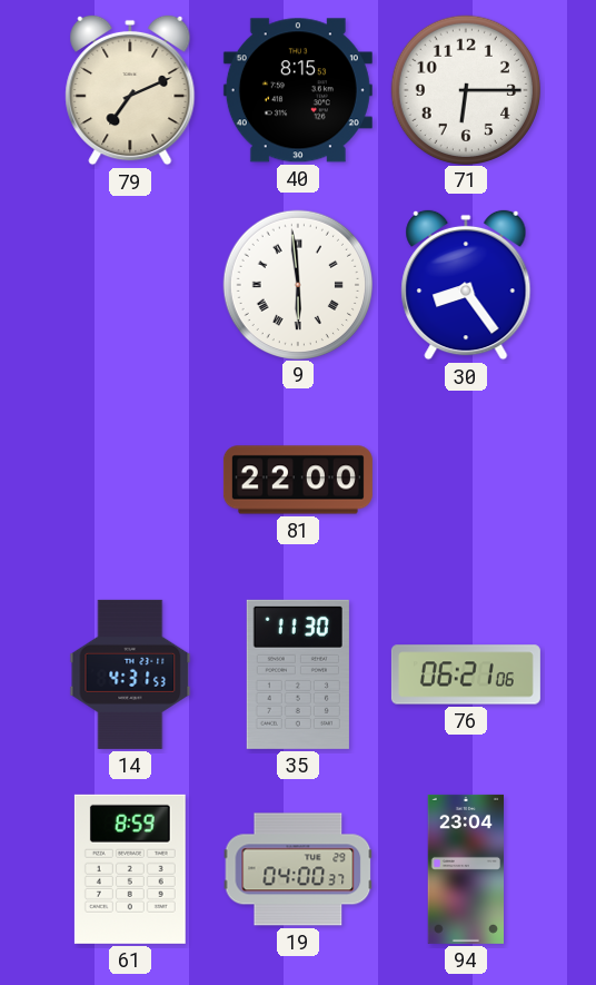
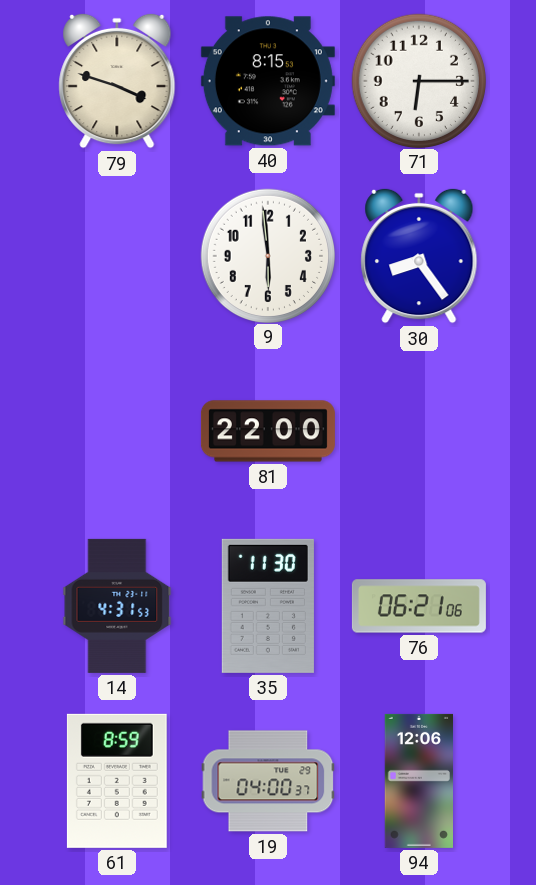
79: 7:11 -> 3:48 (117, 81)
9 numerals: Roman -> Arabic (267, 255)
94: 23:04 -> 12:06 (418, 781)
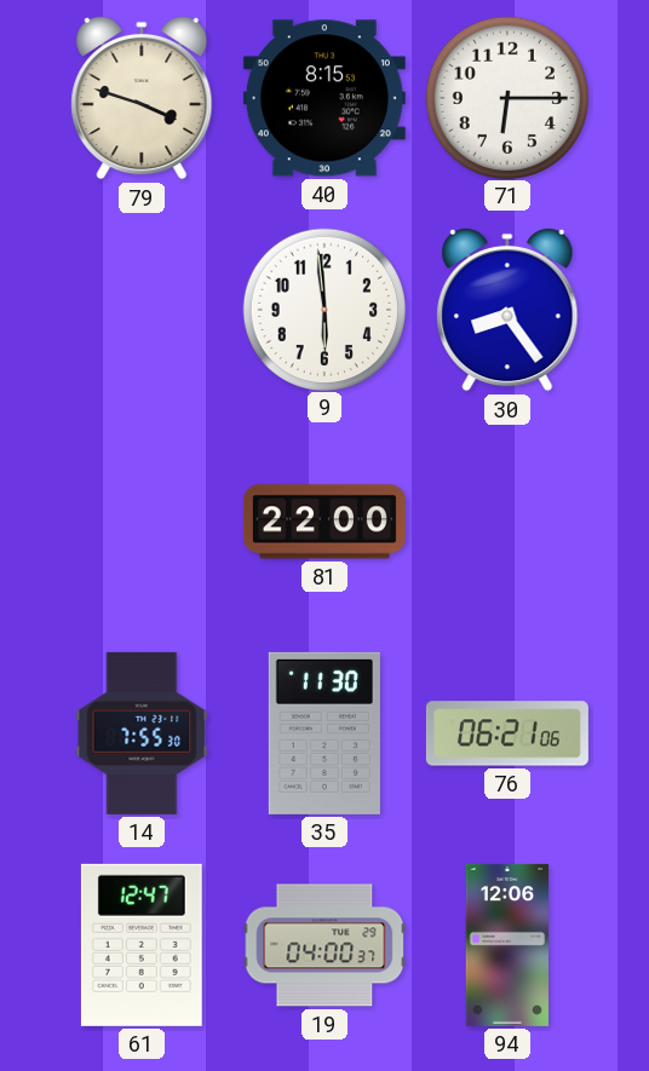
14: 4:31 -> 7:55 (142, 733)
61: 8:59 -> 12:47 (142, 945)
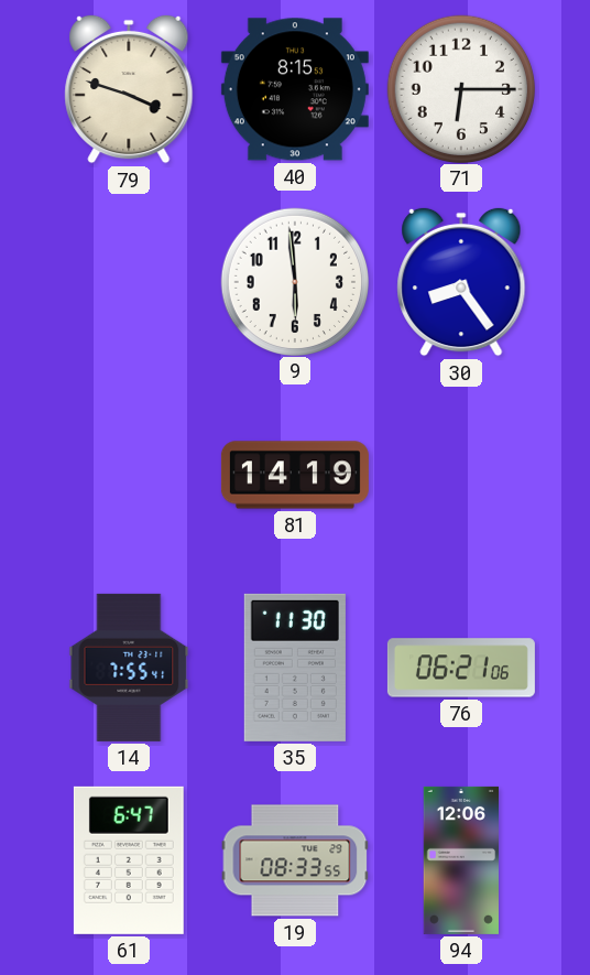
81: 22:00 -> 14:19 (295, 475)
14: 7:55:30 -> 7:55:41 (129, 668)
61: 12:47 -> 6:47 (129, 860)
19: 04:00 -> 08:33 (295, 860)
